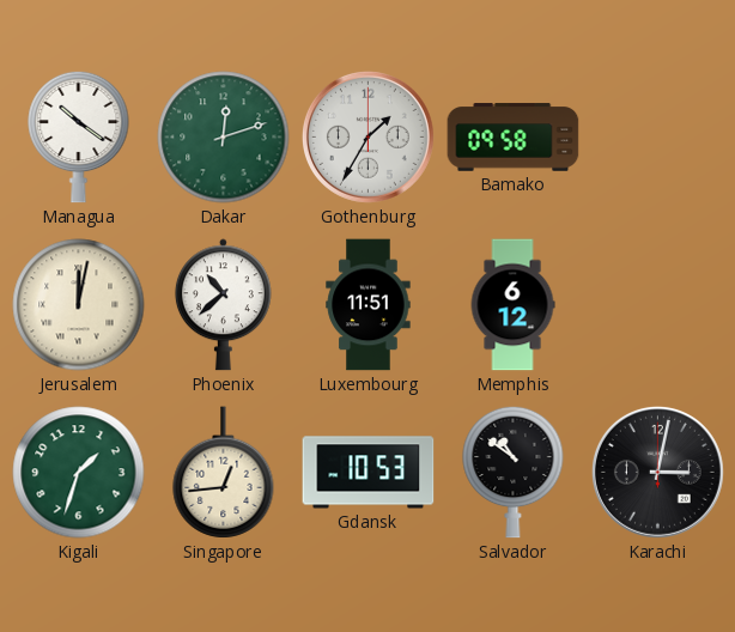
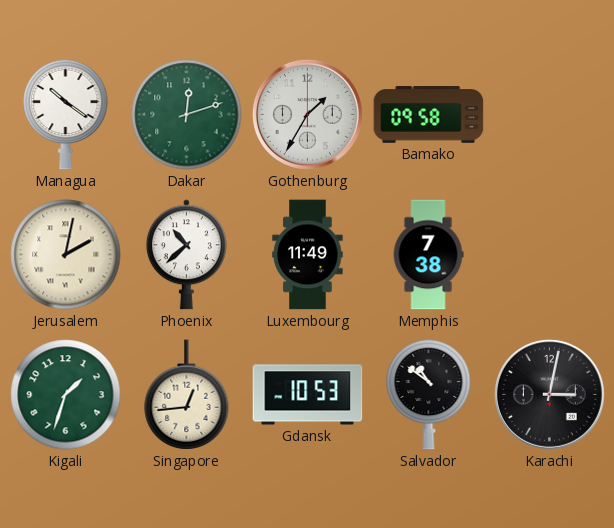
Jerusalem: 12:02 -> 2:02 (66, 255)
Luxembourg: 11:51 -> 11:49 (308, 255)
Memphis: 6:12 -> 7:38 (428, 255)
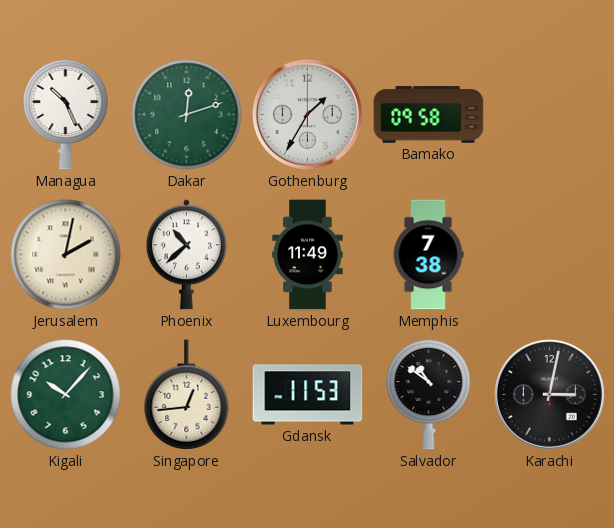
Managua: 10:21 -> 10:26 (66, 114)
Kigali: 1:33 -> 10:07 (66, 395)
Gdansk: 10:53 -> 11:53 (308, 395)
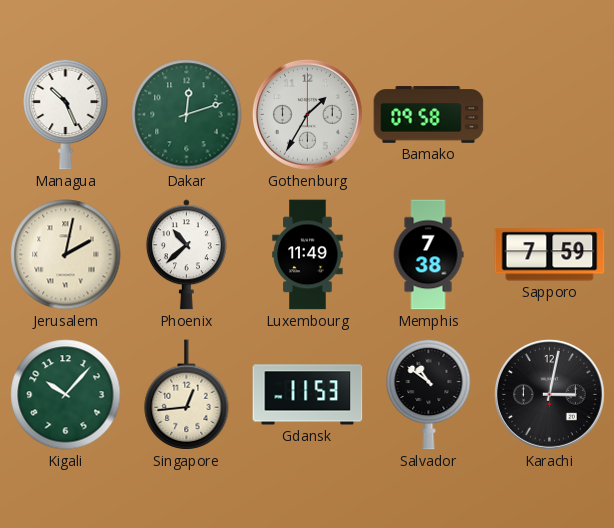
Sapporo: none -> 7:59 (550, 255)
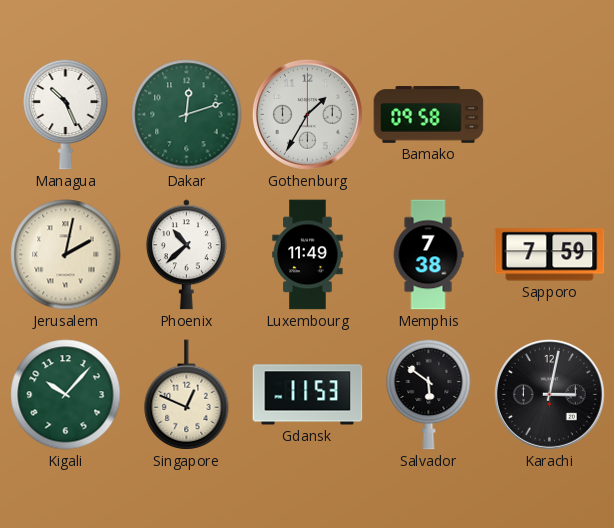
Singapore: 12:44 -> 12:49 (187, 395)
Salvador: 10:51 -> 5:51 (429, 394)
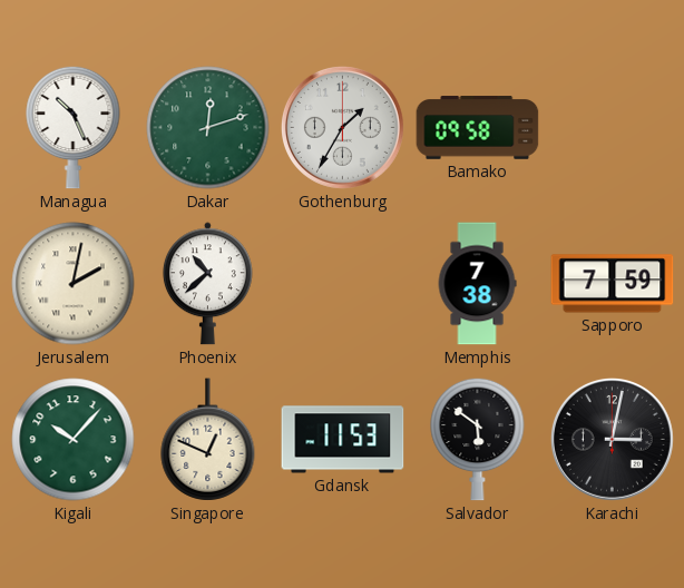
Luxembourg: 11:49 -> none (308, 255)
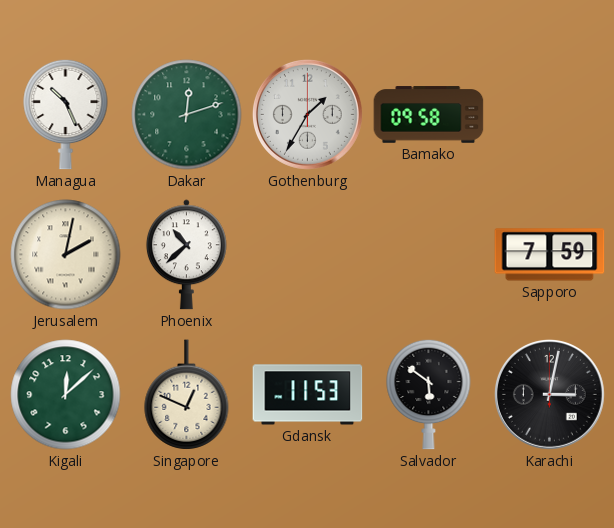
Memphis: 7:38 -> none (477, 284)
Kigali: 10:07 -> 12:08 (66, 395)
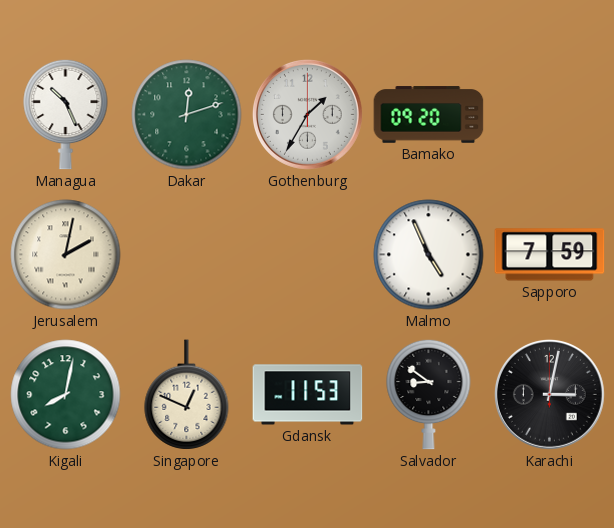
Bamako: 09:58 -> 09:20 (429, 115)
Phoenix: 10:38 -> none (186, 255)
Malmo: none -> 4:56 (429, 255)
Kigali: 12:08 -> 8:02 (66, 395)
Salvador: 5:51 -> 8:51 (429, 394)
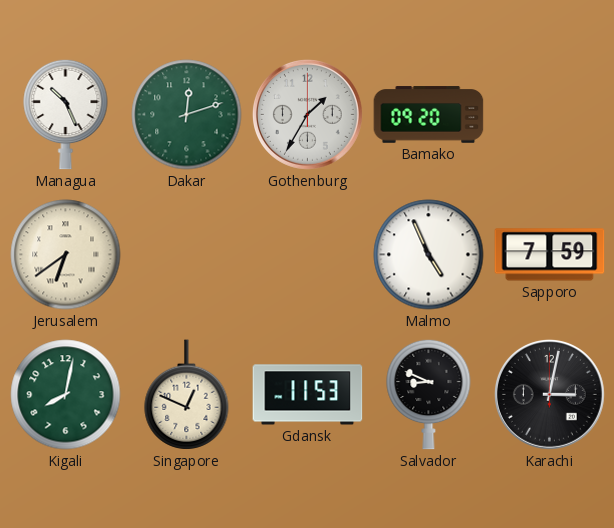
Jerusalem: 2:02 -> 6:39 (66, 255)
Salvador: 8:51 -> 8:49 (429, 394)
